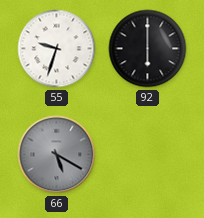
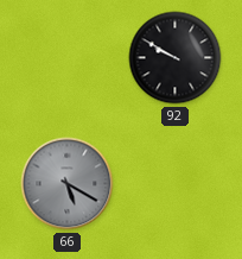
55: 9:33 -> none (57, 49)
92: 6:00 -> 9:50 (176, 58)
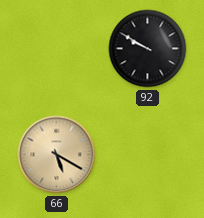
66 dial: grey -> champagne (57, 155)
